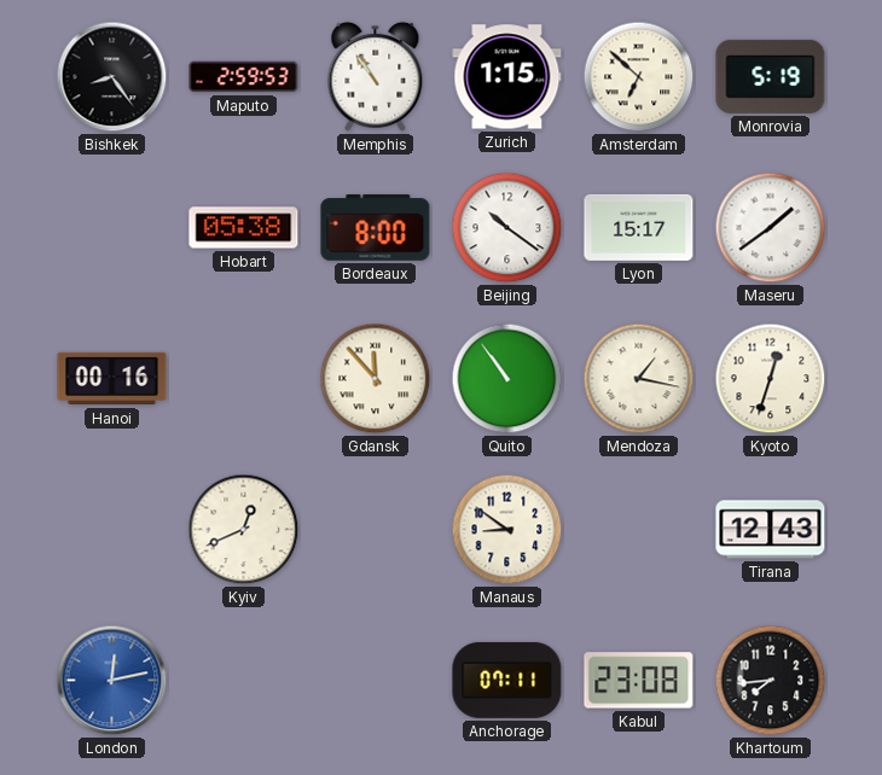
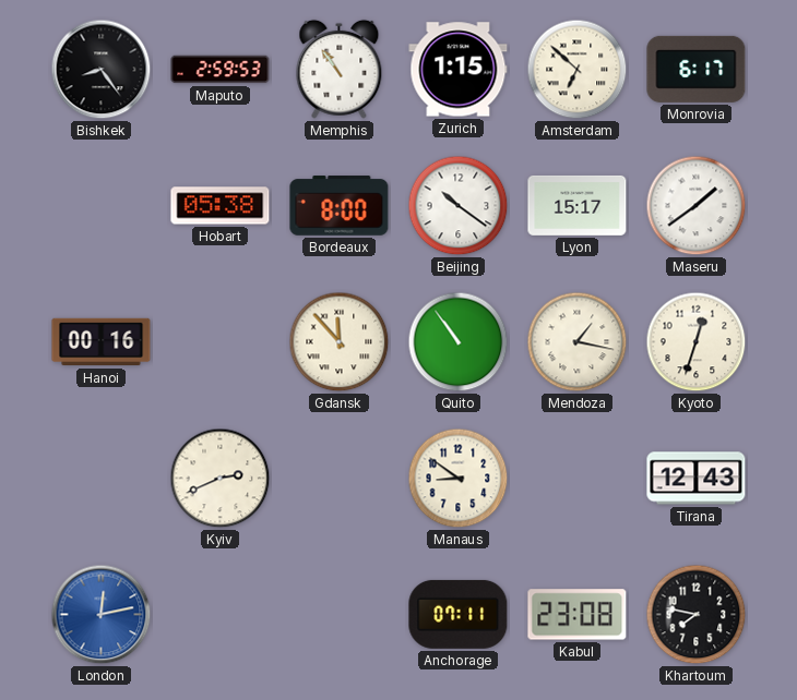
Monrovia: 5:19 -> 6:17 (697, 69)
Kyiv: 12:41 -> 2:41 (221, 479)
Khartoum: 7:44 -> 7:47 (697, 615)
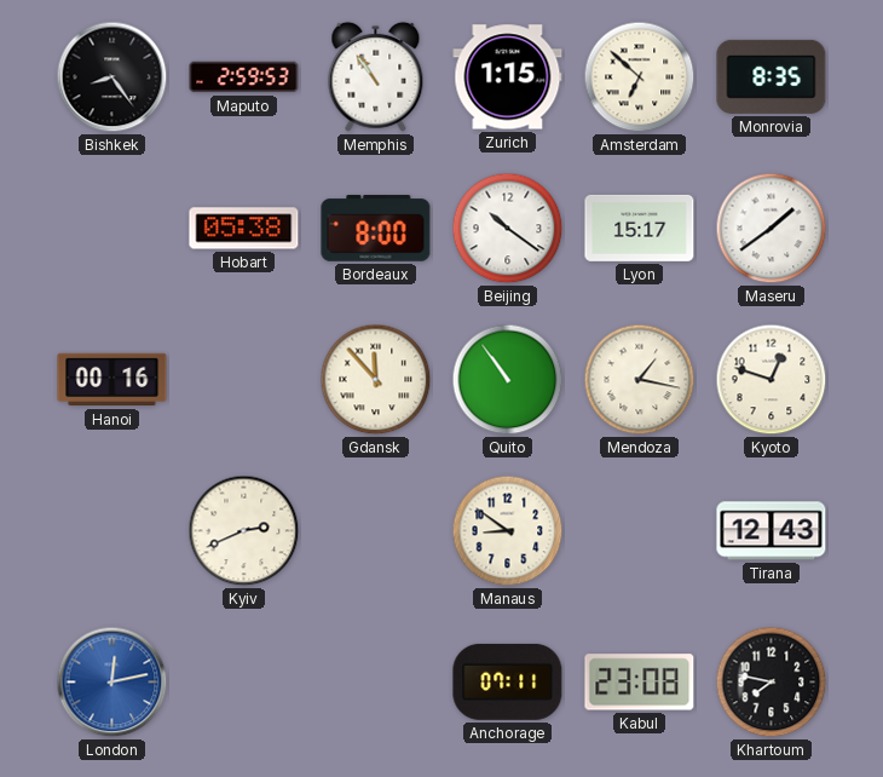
Monrovia: 6:17 -> 8:35 (772, 76)
Kyoto: 12:33 -> 12:48 (772, 380)
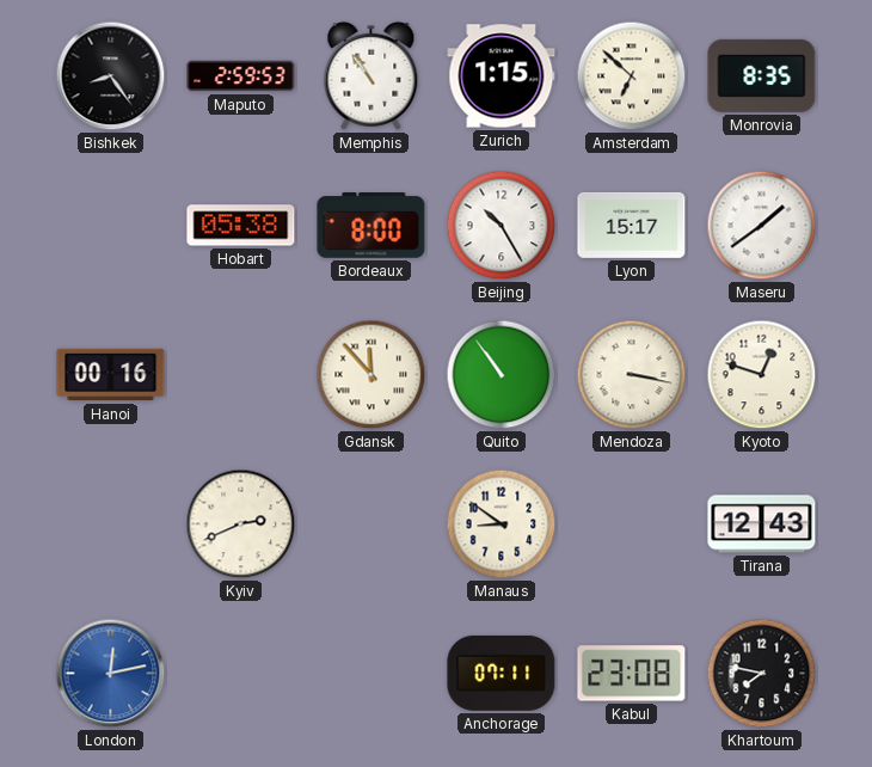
Beijing: 10:21 -> 10:25 (502, 226)
Mendoza: 1:17 -> 3:17 (632, 375)
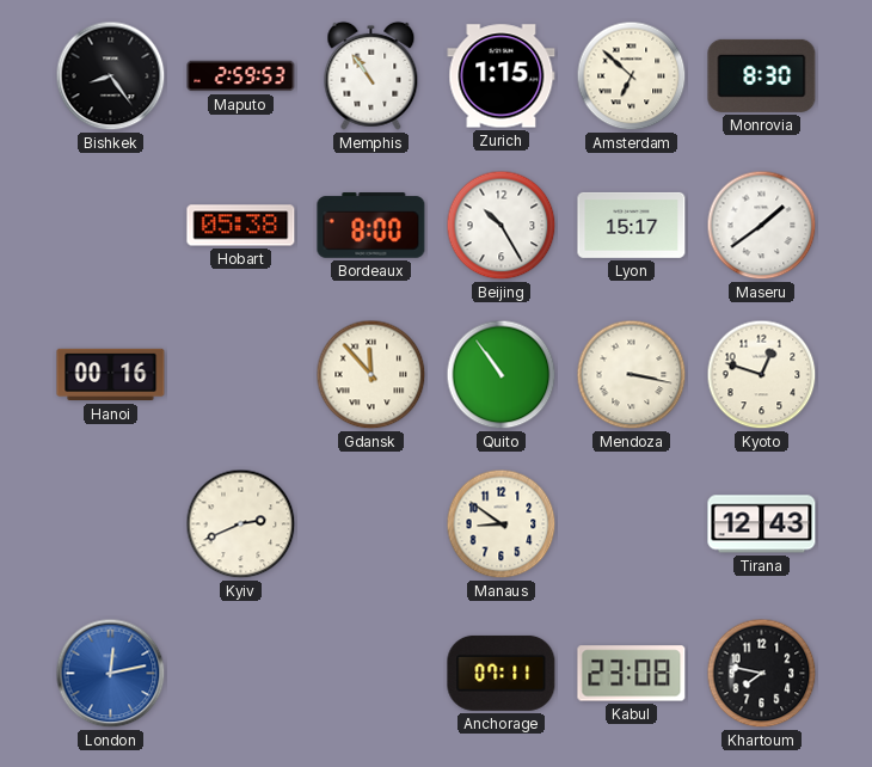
Monrovia: 8:35 -> 8:30 (762, 75)
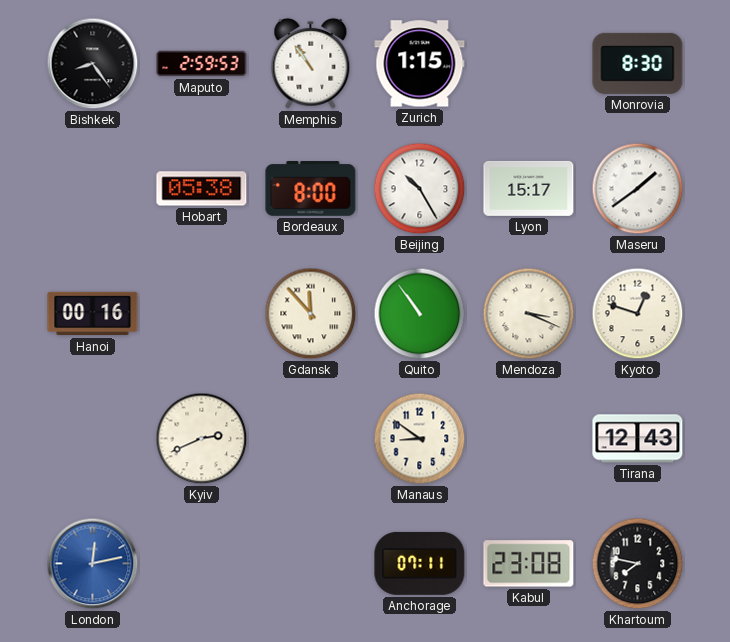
Amsterdam: 6:52 -> none (632, 76)
Mendoza: 3:17 -> 3:19 (529, 314)
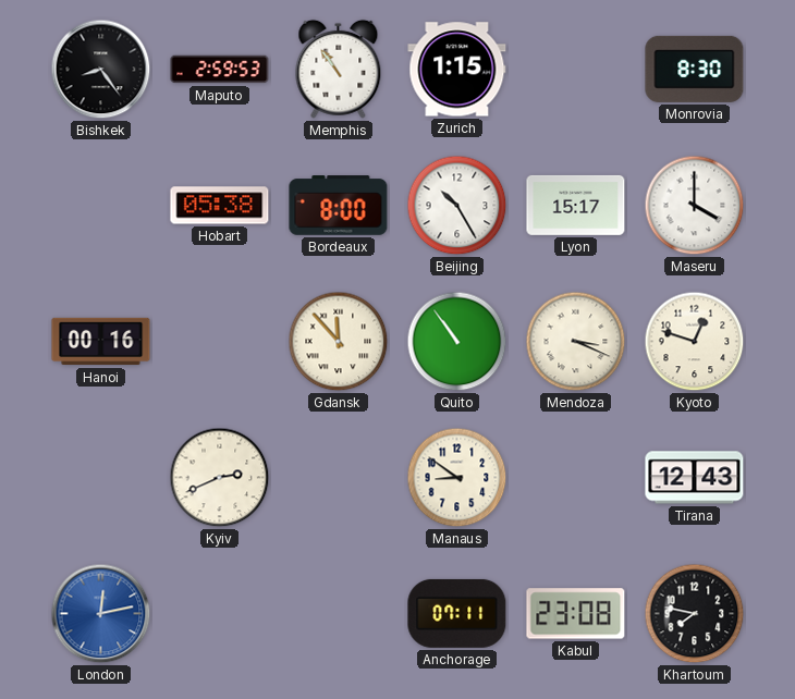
Maseru: 1:39 -> 4:00 (695, 206)
